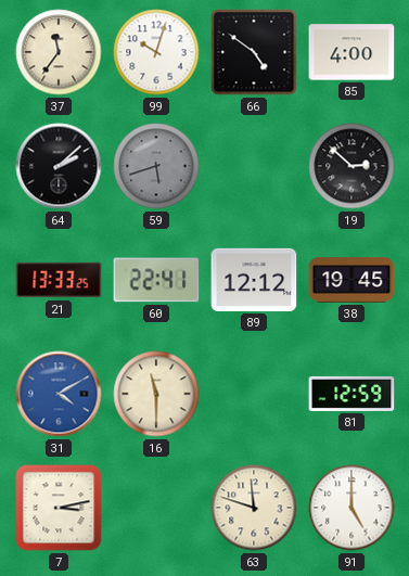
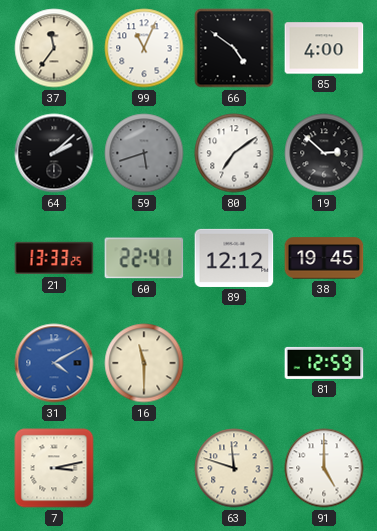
99: 10:03 -> 11:04 (144, 48)
80: none -> 7:09 (234, 153)
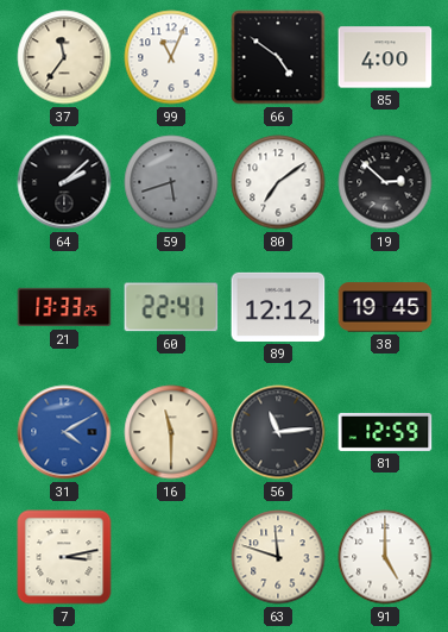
56: none -> 11:14 (278, 432)
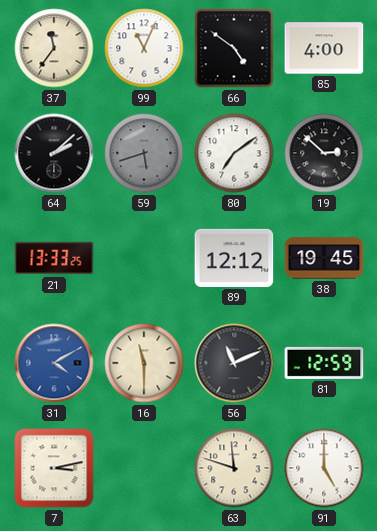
60: 22:41 -> none (171, 307)
56: 11:14 -> 11:11 (234, 363)
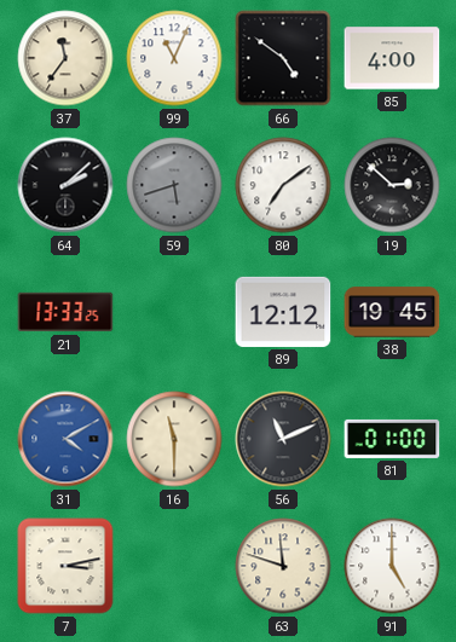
81: 12:59 -> 01:00 (392, 439)
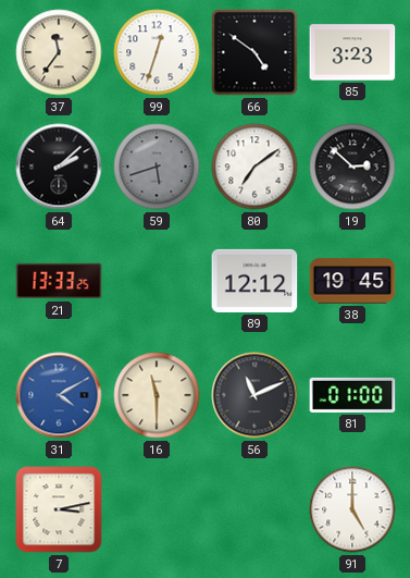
99: 11:04 -> 12:33 (157, 52)
85: 4:00 -> 3:23 (352, 52)
63: 11:48 -> none (283, 566)
